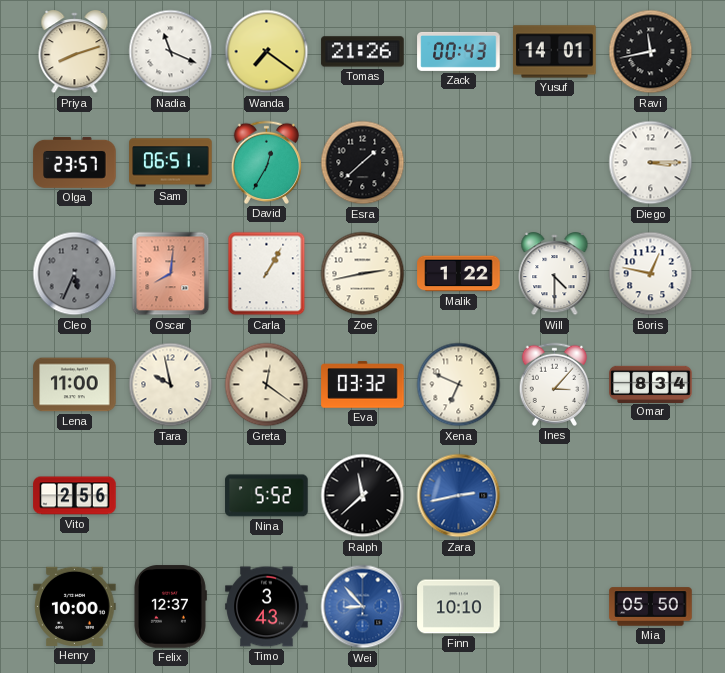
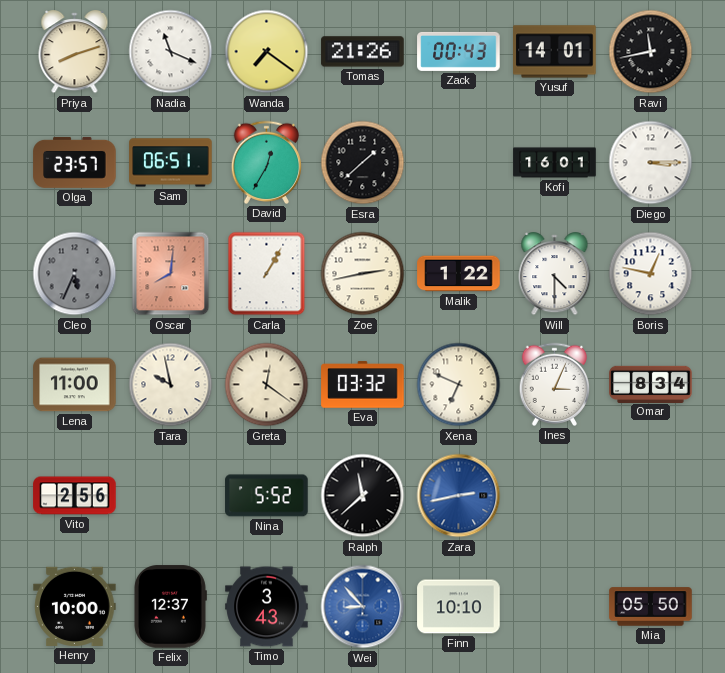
Kofi: none -> 16:01 (555, 163)
Ines: 3:07 -> 3:04 (554, 384)
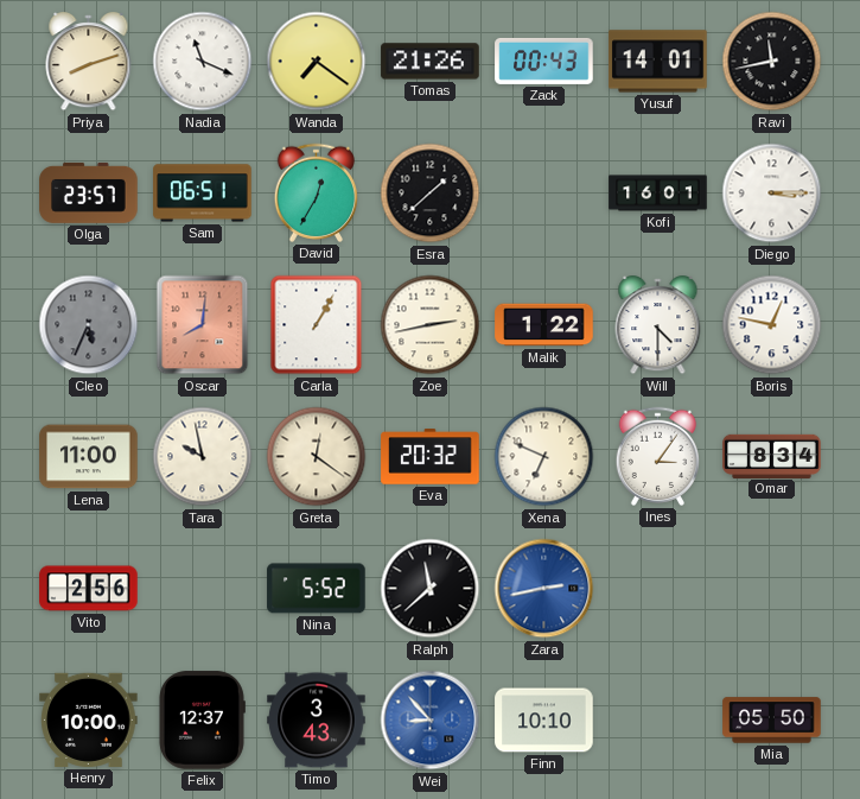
Eva: 03:32 -> 20:32 (431, 457)
Ines: 3:04 -> 3:06 (657, 456)
